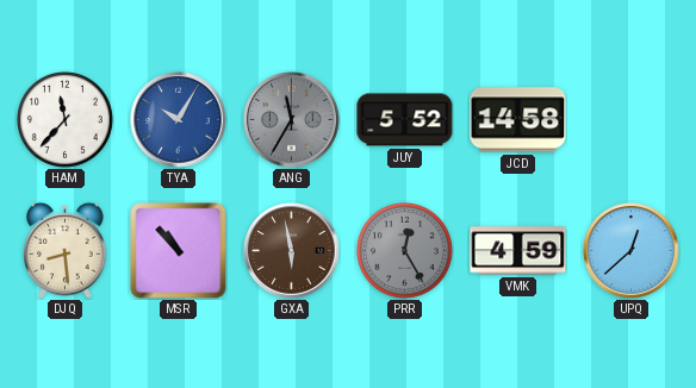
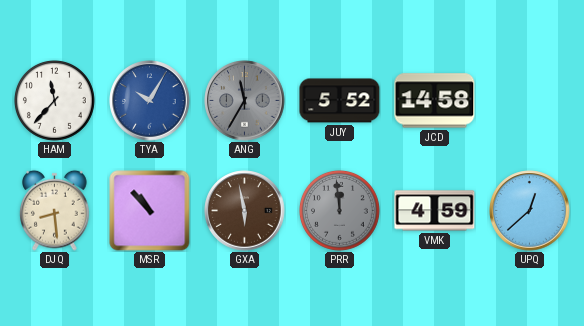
PRR: 12:25 -> 11:59 (339, 210)
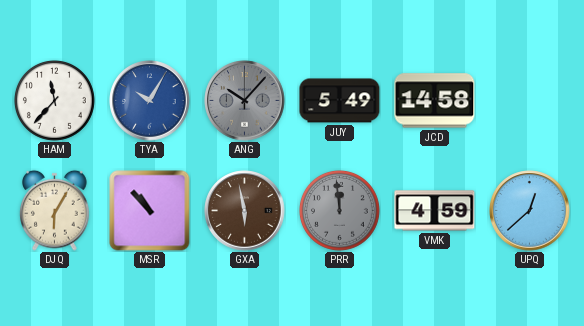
ANG: 11:35 -> 10:07 (245, 101)
JUY: 5:52 -> 5:49 (340, 101)
DJQ: 8:29 -> 6:05 (55, 210)
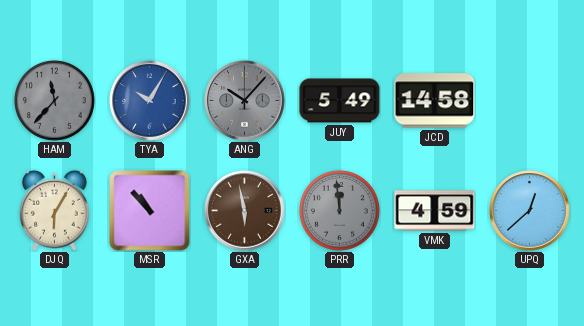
HAM dial: white -> grey (54, 100)
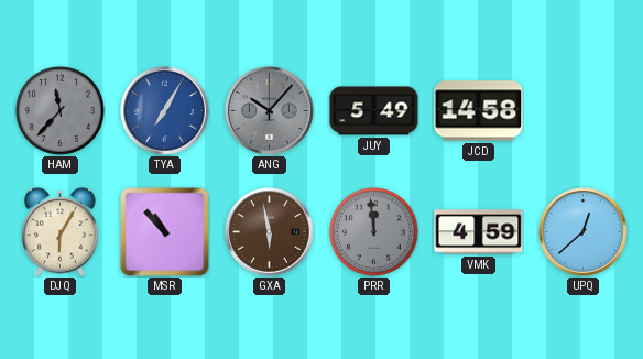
TYA: 10:05 -> 7:05 (165, 111)
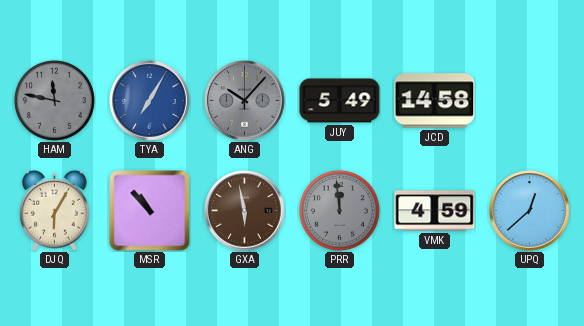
HAM: 11:37 -> 11:47 (54, 100)
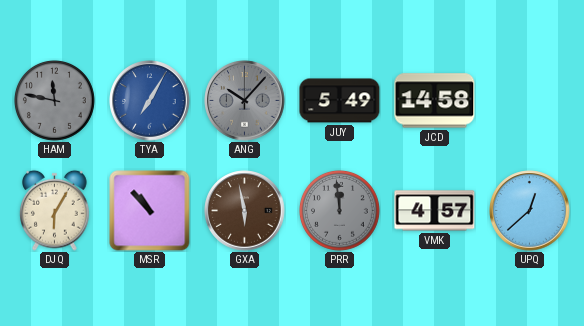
VMK: 4:59 -> 4:57 (435, 211)
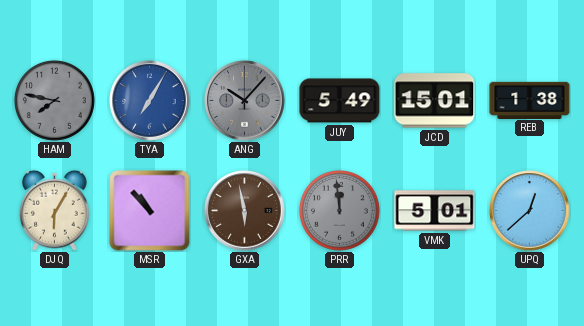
HAM: 11:47 -> 7:47 (54, 100)
JCD: 14:58 -> 15:01 (435, 101)
REB: none -> 1:38 (530, 100)
VMK: 4:57 -> 5:01 (435, 211)
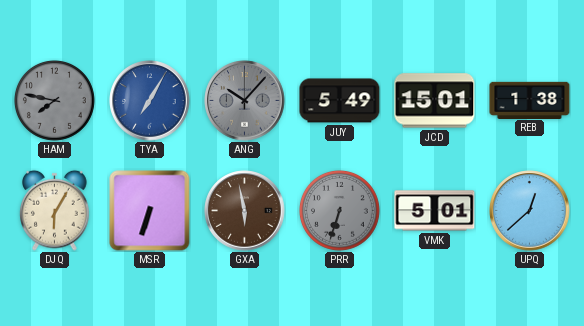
MSR: 10:53 -> 6:33 (150, 211)
PRR: 11:59 -> 6:33 (339, 210)
